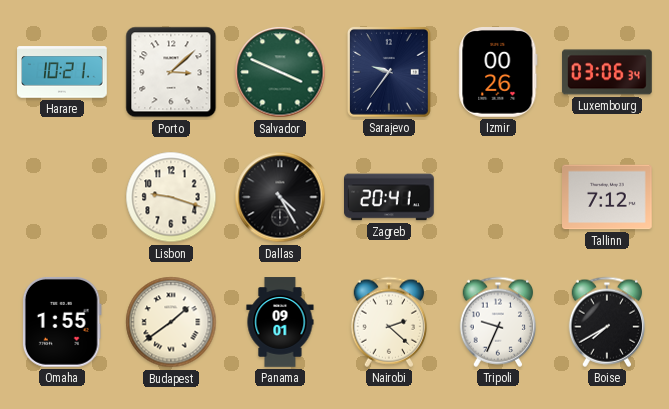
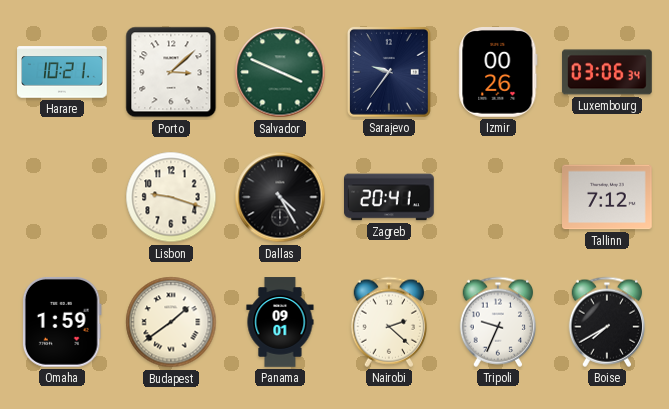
Omaha: 1:55 -> 1:59 (62, 322)
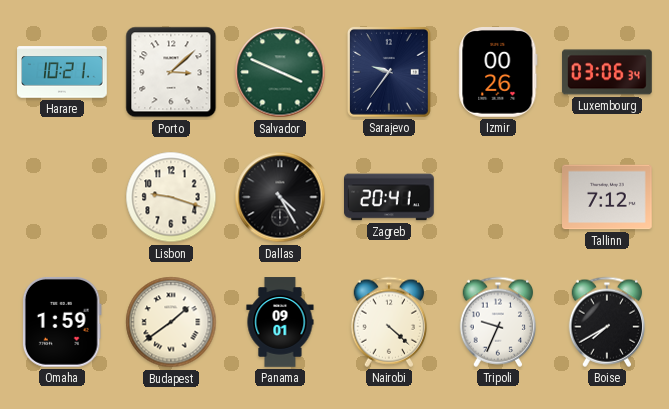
Nairobi: 2:22 -> 4:22 (388, 322)
